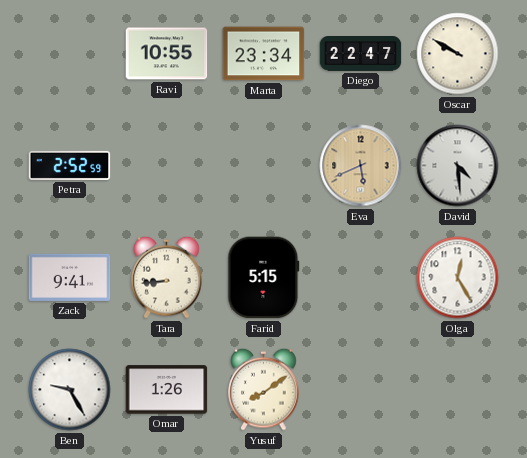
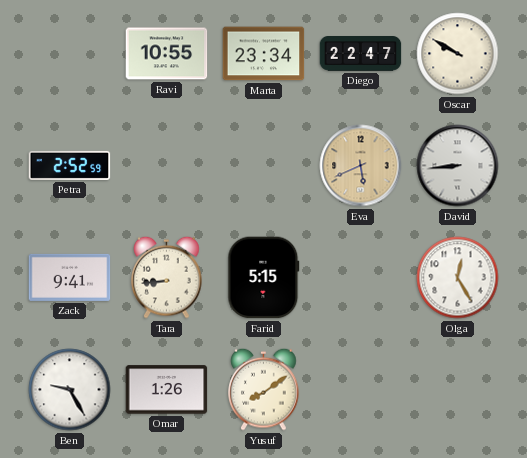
David: 4:29 -> 8:44 (458, 166)
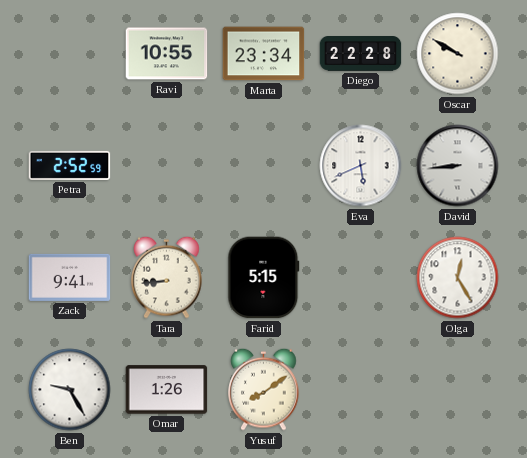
Diego: 22:47 -> 22:28 (361, 54)
Eva dial: champagne -> white (361, 166)
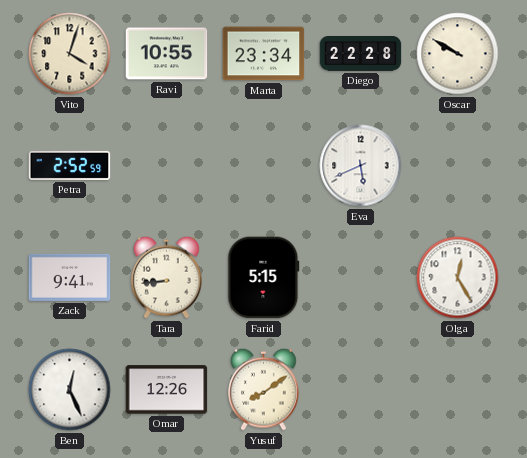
Vito: none -> 4:03 (70, 54)
David: 8:44 -> none (458, 166)
Ben: 9:25 -> 12:26 (70, 390)
Omar: 1:26 -> 12:26 (167, 390)
